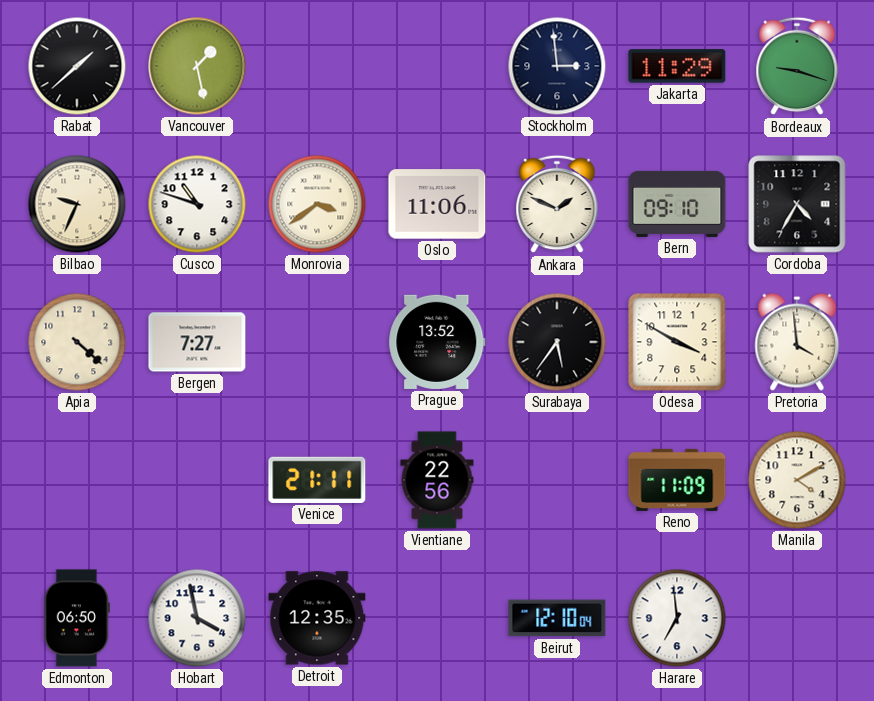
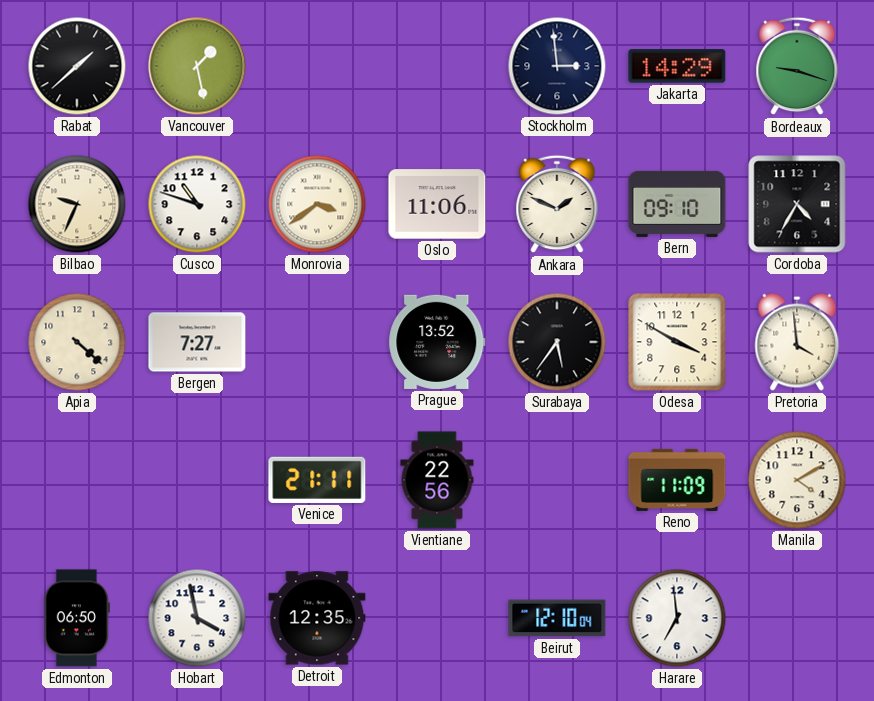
Jakarta: 11:29 -> 14:29 (677, 66)
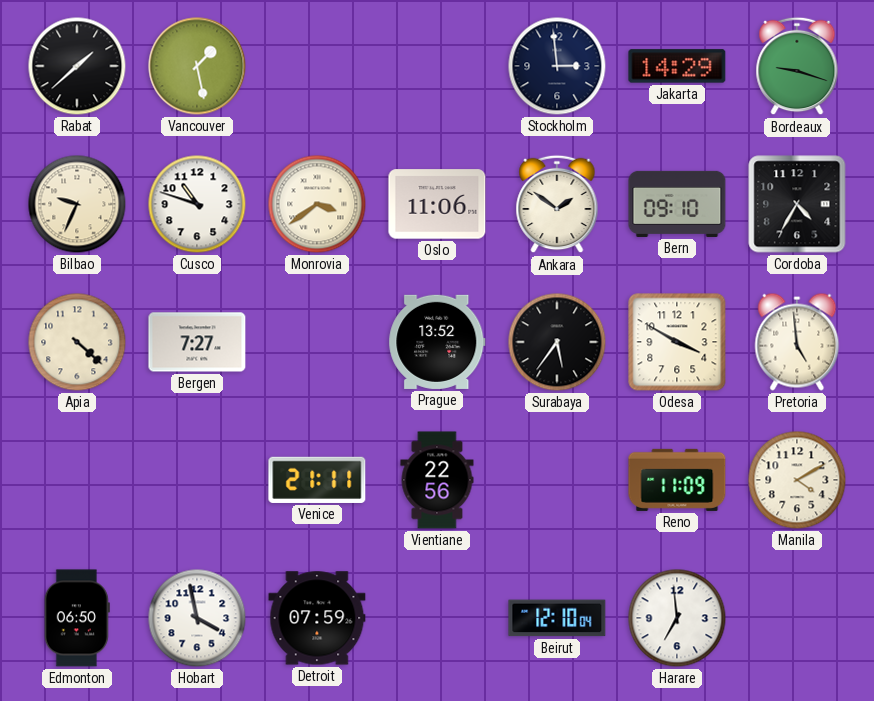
Ankara: 1:49 -> 1:51 (557, 204)
Pretoria: 3:59 -> 4:59 (797, 342)
Detroit: 12:35 -> 07:59 (317, 618)
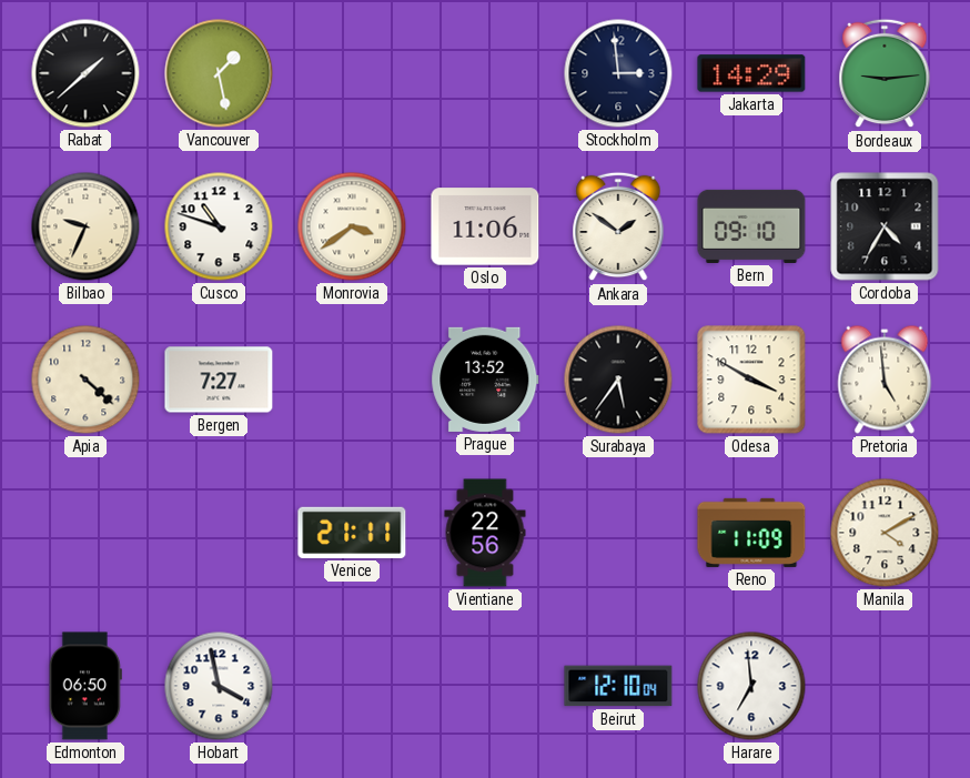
Bordeaux: 9:18 -> 9:14 (885, 73)
Detroit: 07:59 -> none (317, 618)
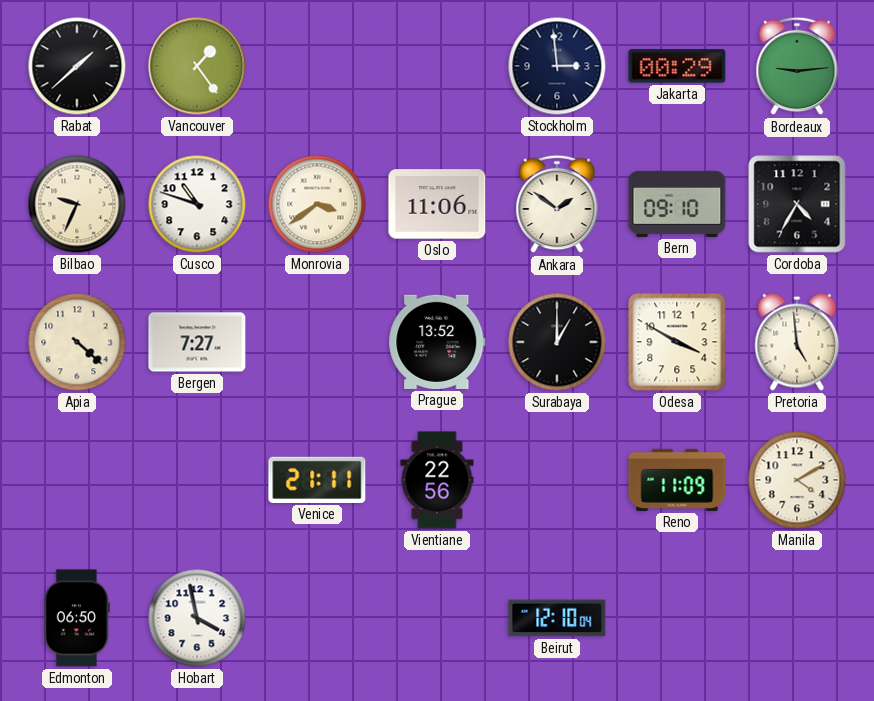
Vancouver: 1:28 -> 1:24 (197, 66)
Jakarta: 14:29 -> 00:29 (677, 66)
Surabaya: 5:36 -> 1:00 (557, 342)
Harare: 6:59 -> none (751, 686)
